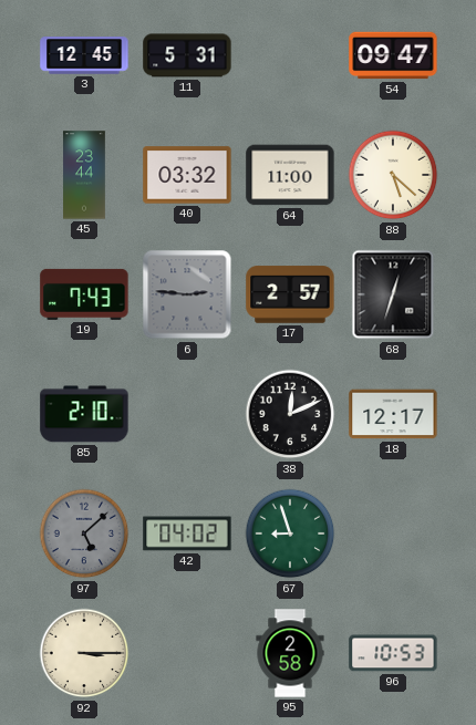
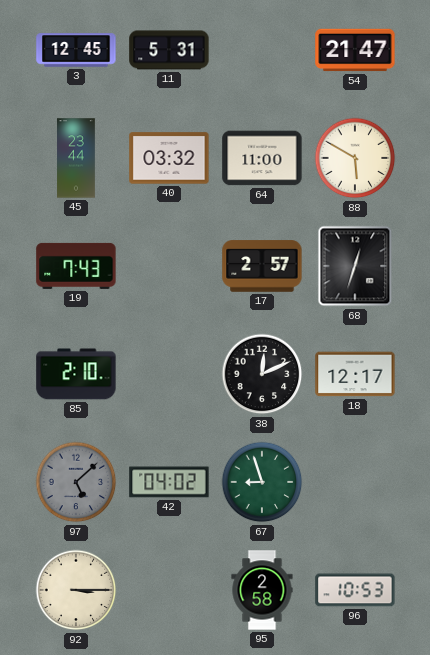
54: 09:47 -> 21:47 (355, 50)
88: 5:22 -> 5:50 (355, 158)
6: 2:46 -> none (187, 294)
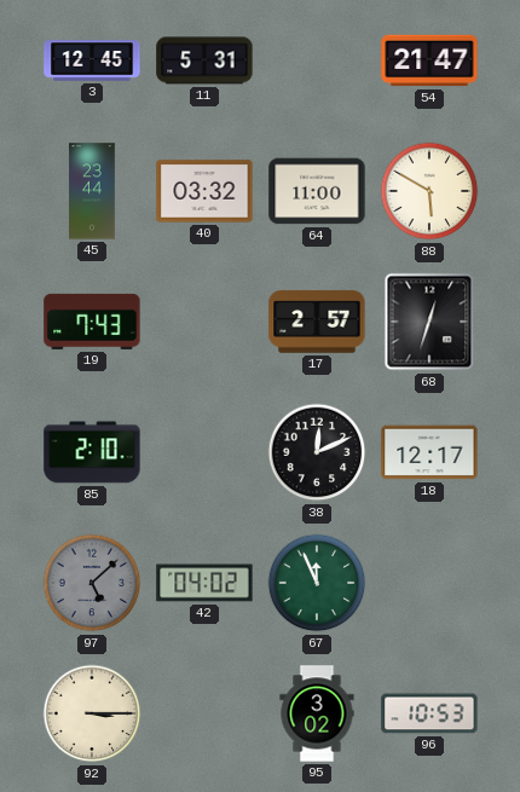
67: 8:57 -> 11:56 (317, 583)
95: 2:58 -> 3:02 (317, 713)
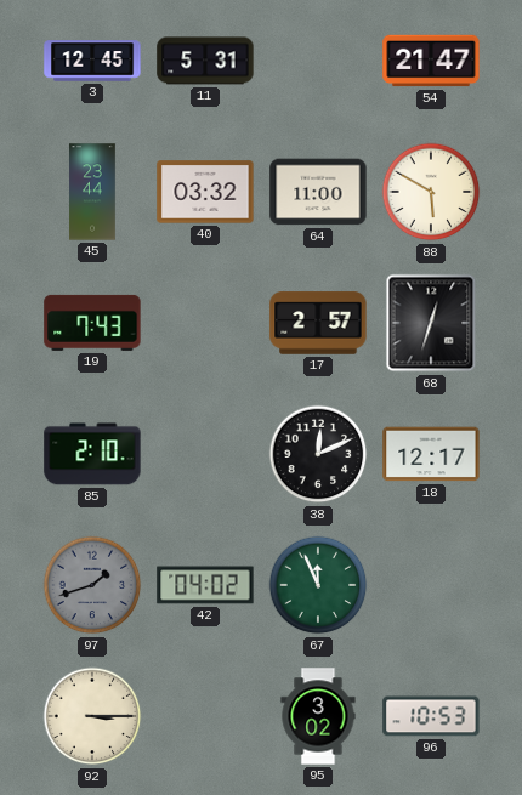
97: 5:08 -> 1:42 (92, 585)
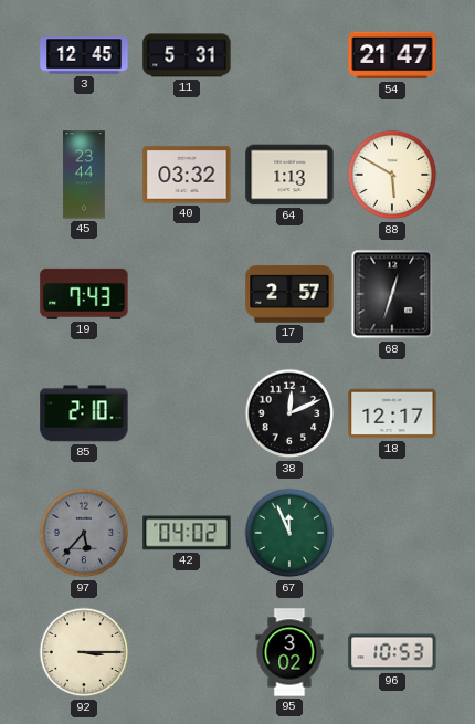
64: 11:00 -> 1:13 (289, 175)
97: 1:42 -> 5:37 (84, 533)
